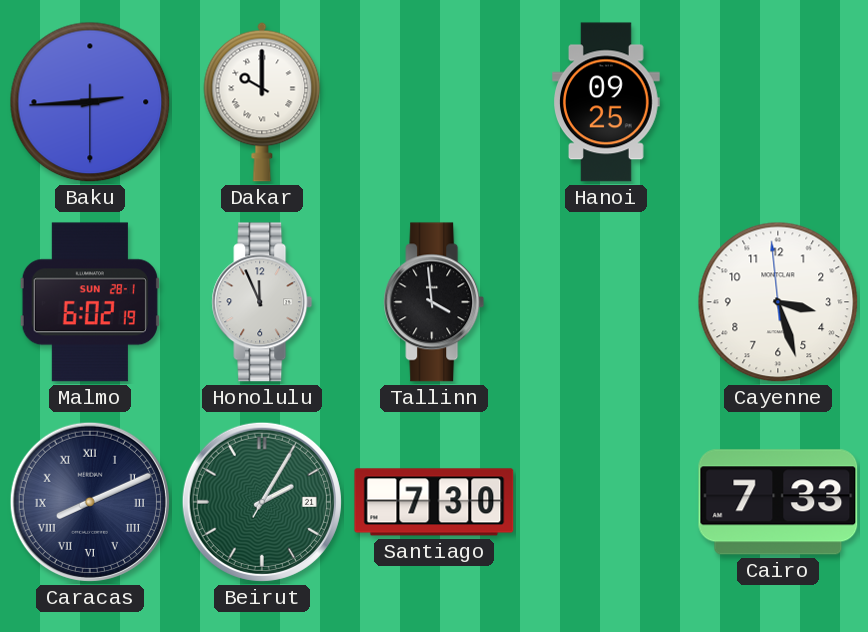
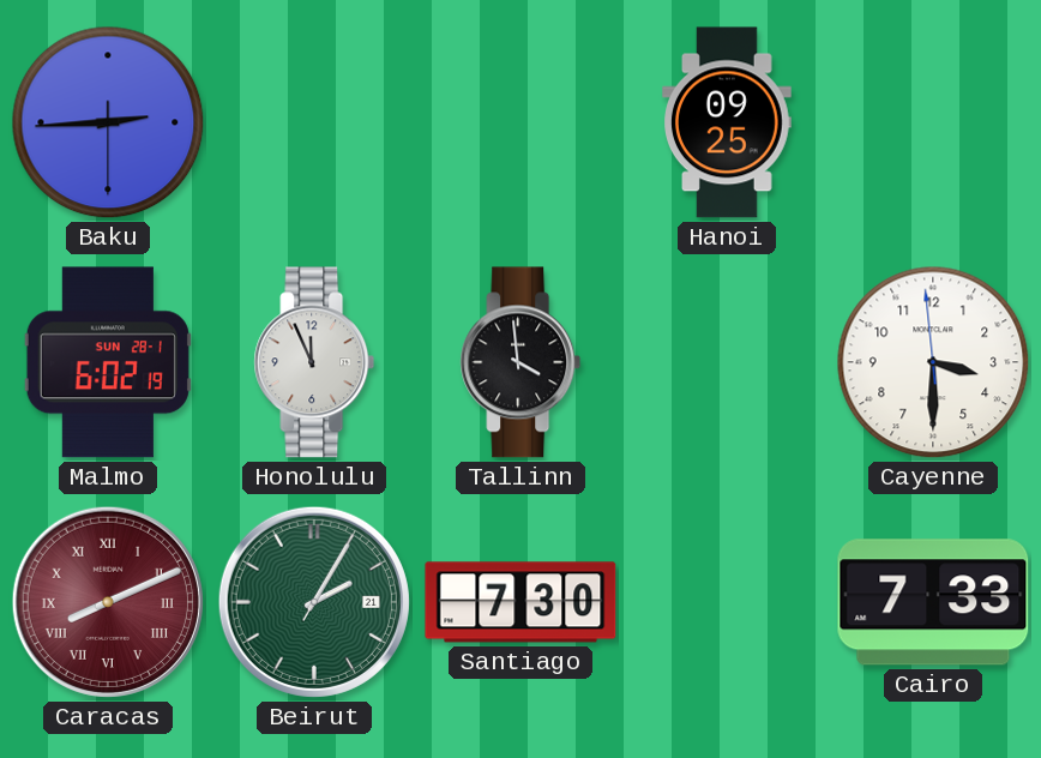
Dakar: 10:00 -> none (262, 102)
Cayenne: 3:26 -> 3:29 (933, 362)
Caracas dial: navy -> burgundy (108, 602)
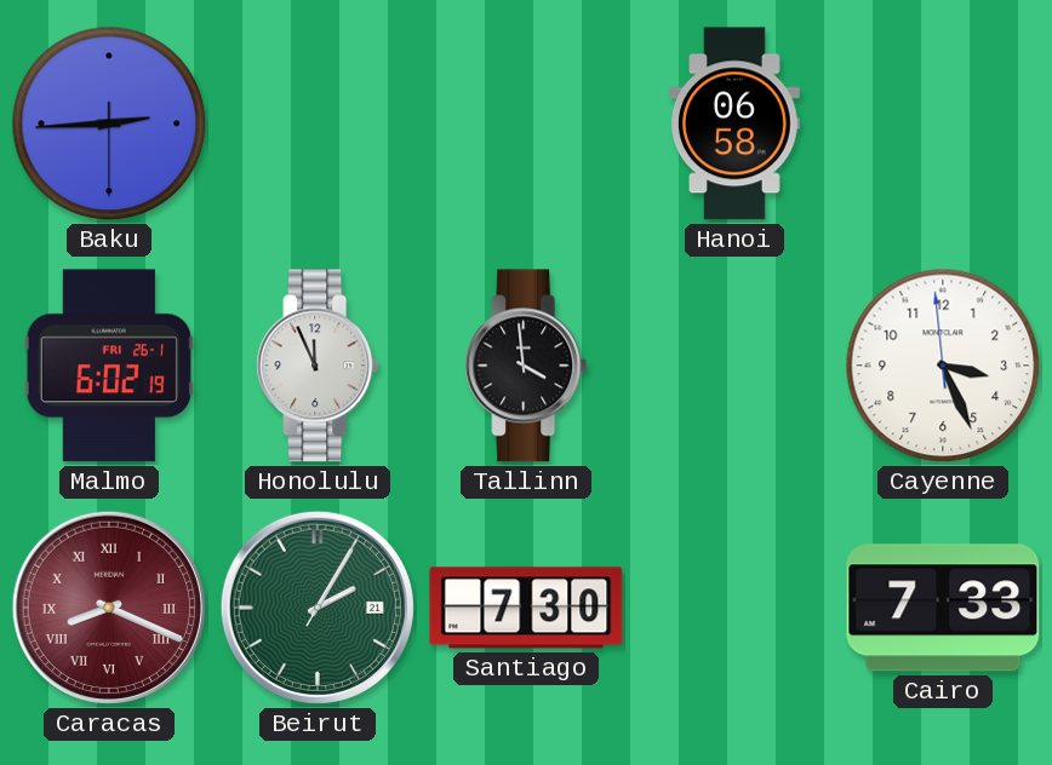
Hanoi: 09:25 -> 06:58 (736, 123)
Malmo date: SUN 28-1 -> FRI 26-1 (109, 366)
Cayenne: 3:29 -> 3:25 (943, 366)
Caracas: 8:11 -> 8:19 (109, 608)
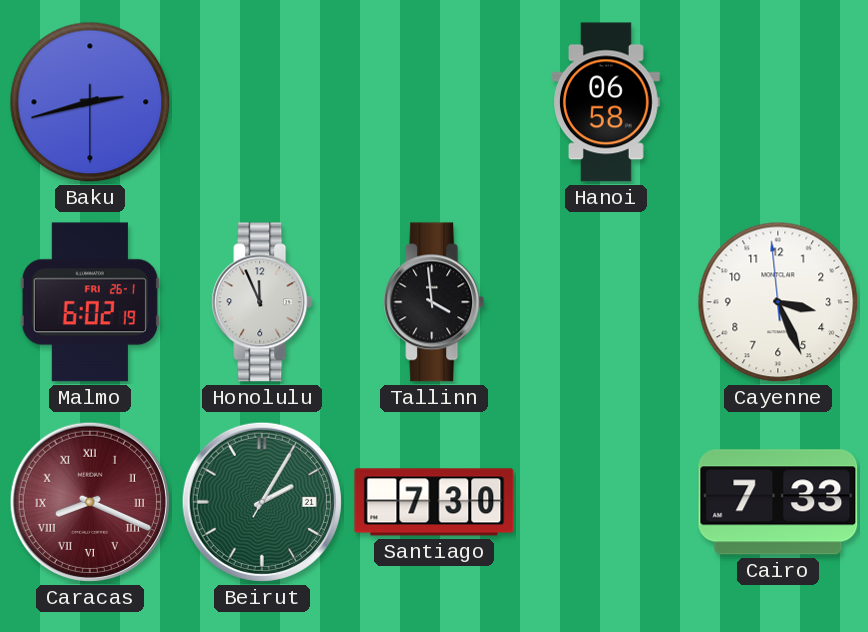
Baku: 2:44 -> 2:42 (90, 102)
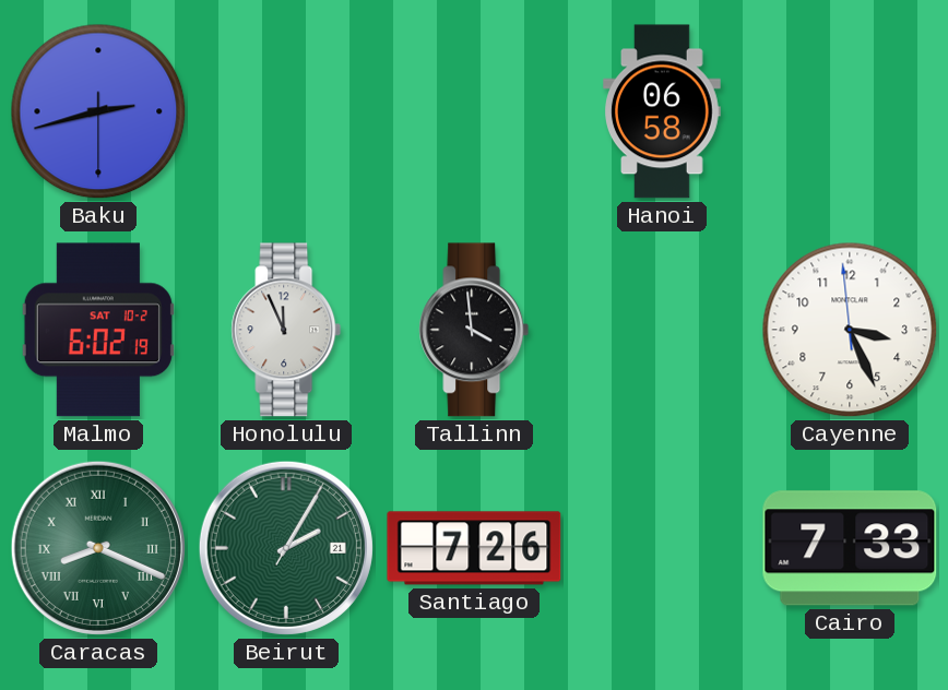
Malmo date: FRI 26-1 -> SAT 10-2 (98, 330)
Caracas dial: burgundy -> green (98, 548)
Santiago: 7:30 -> 7:26 (474, 548)
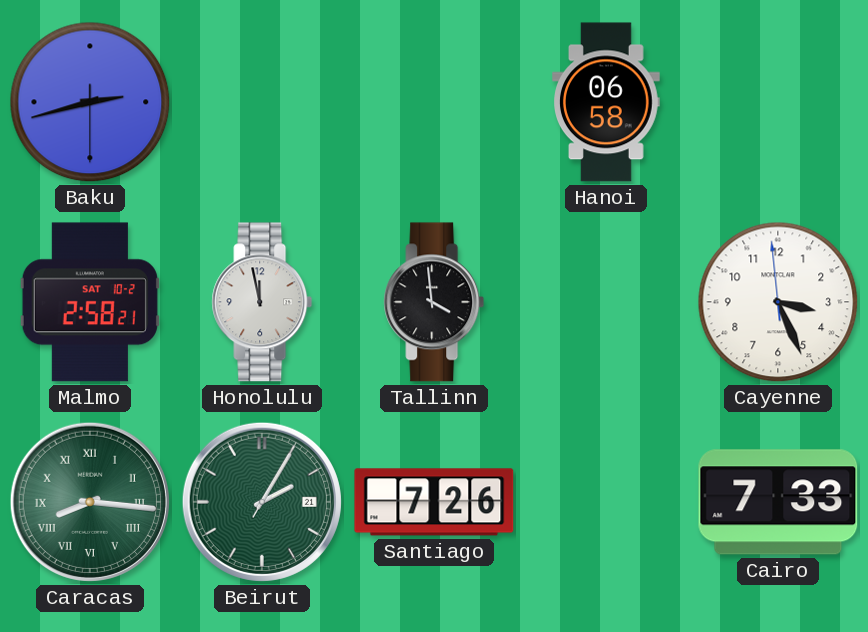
Malmo: 6:02 -> 2:58 (90, 302)
Honolulu: 11:56 -> 11:58 (262, 302)
Caracas: 8:19 -> 8:16 (90, 502)
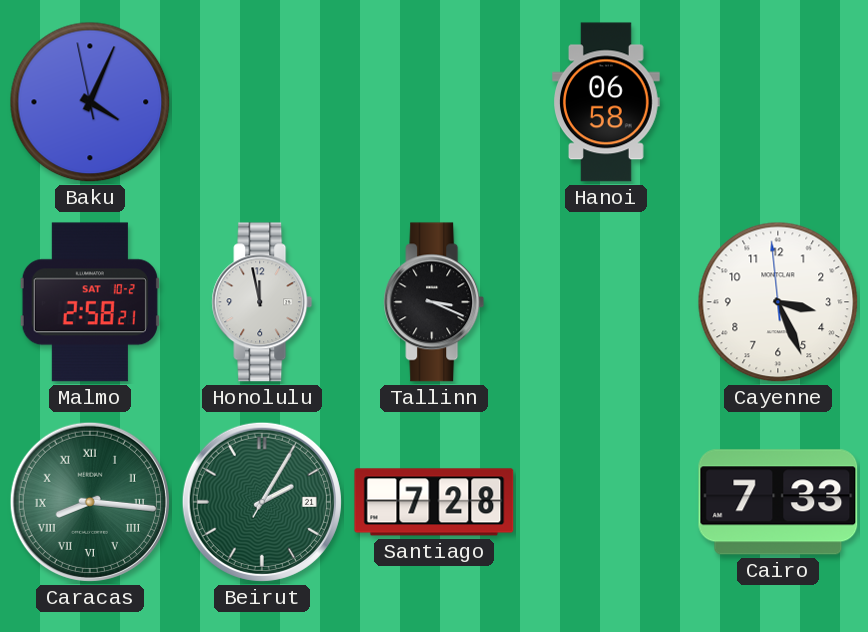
Baku: 2:42 -> 4:03 (90, 102)
Tallinn: 3:59 -> 3:19 (434, 302)
Santiago: 7:26 -> 7:28 (434, 502)
